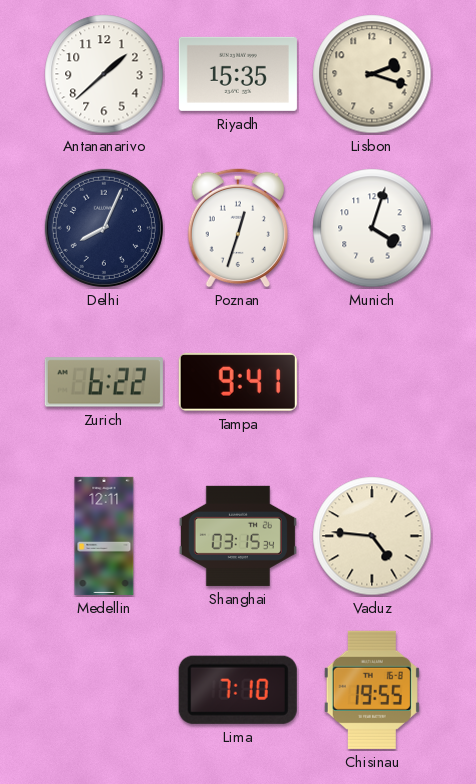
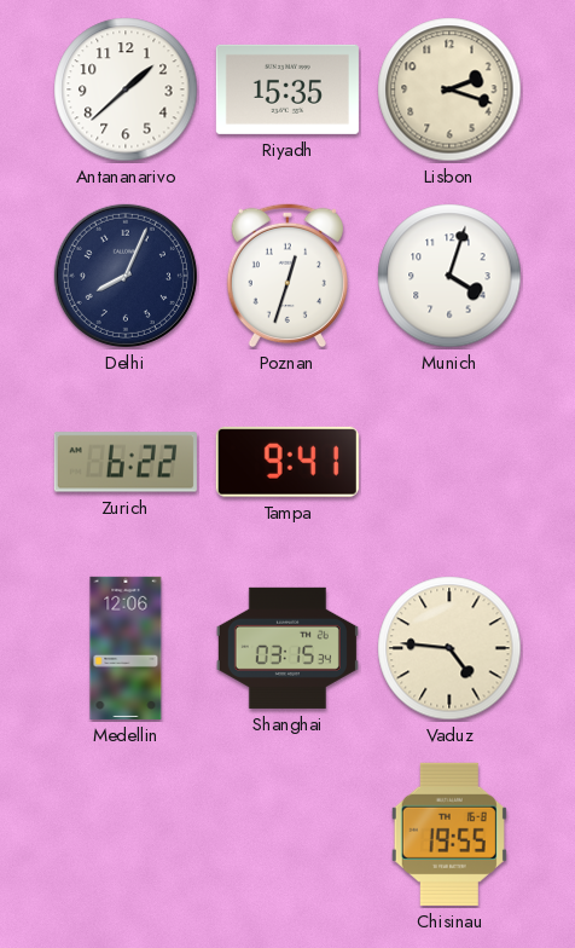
Medellin: 12:11 -> 12:06 (126, 648)
Lima: 7:10 -> none (238, 690)
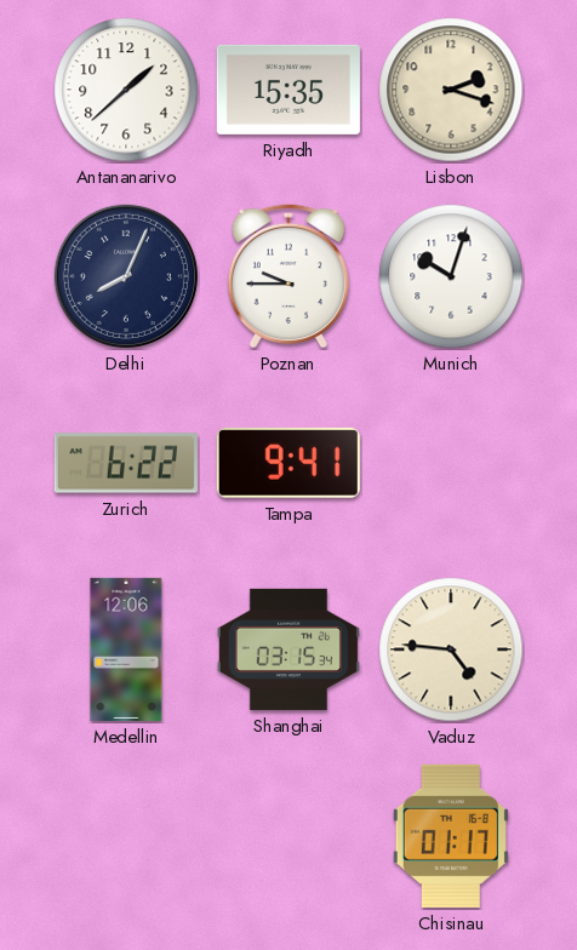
Poznan: 12:33 -> 9:45 (287, 276)
Munich: 4:03 -> 10:03 (451, 276)
Chisinau: 19:55 -> 01:17 (451, 836)
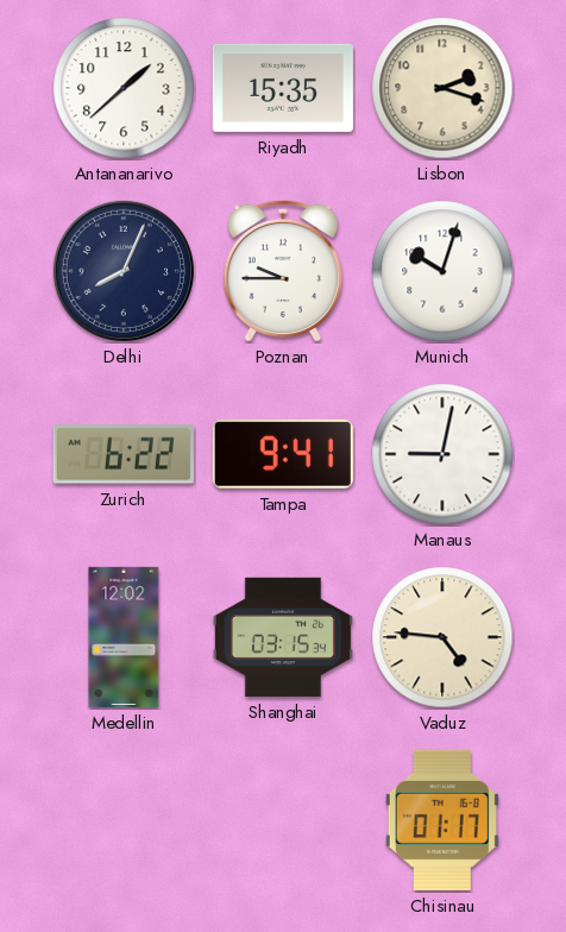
Manaus: none -> 9:02 (442, 454)
Medellin: 12:06 -> 12:02 (124, 637)
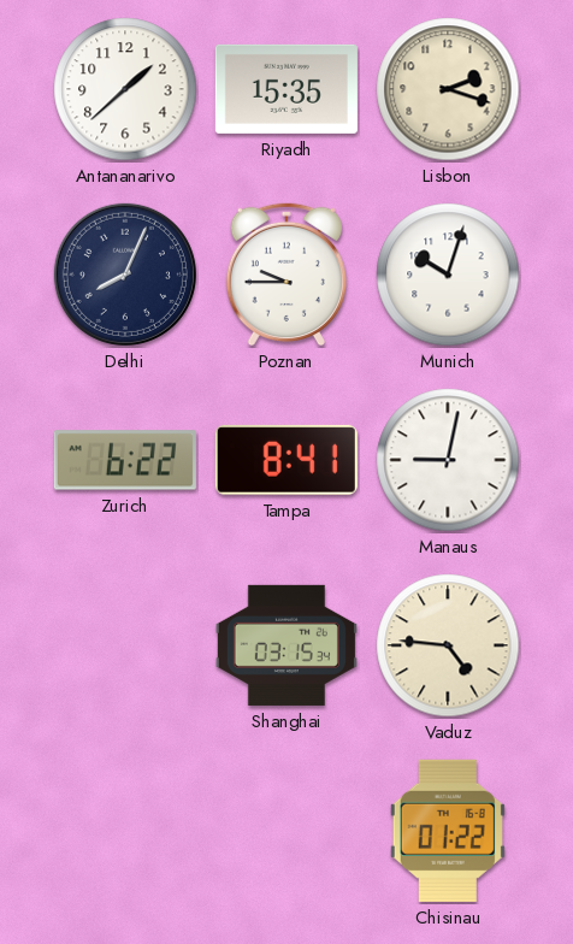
Tampa: 9:41 -> 8:41 (286, 460)
Medellin: 12:02 -> none (124, 637)
Chisinau: 01:17 -> 01:22 (448, 831)
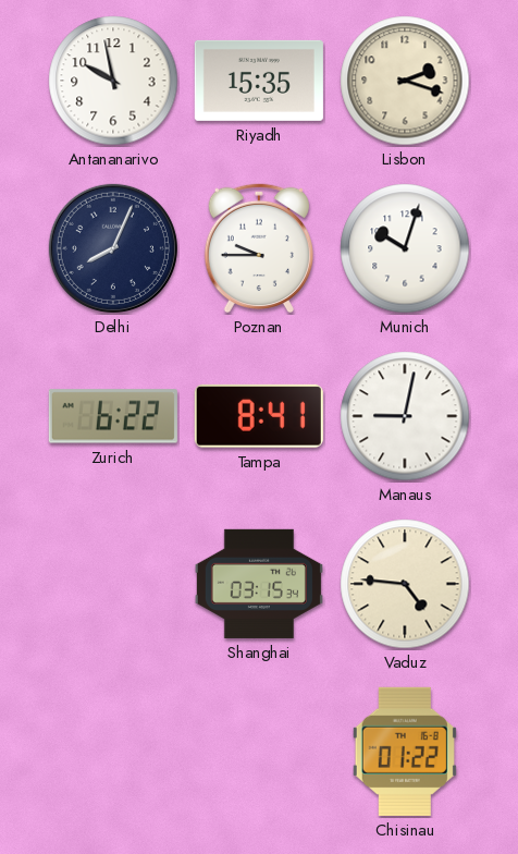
Antananarivo: 1:38 -> 9:58 (113, 81)
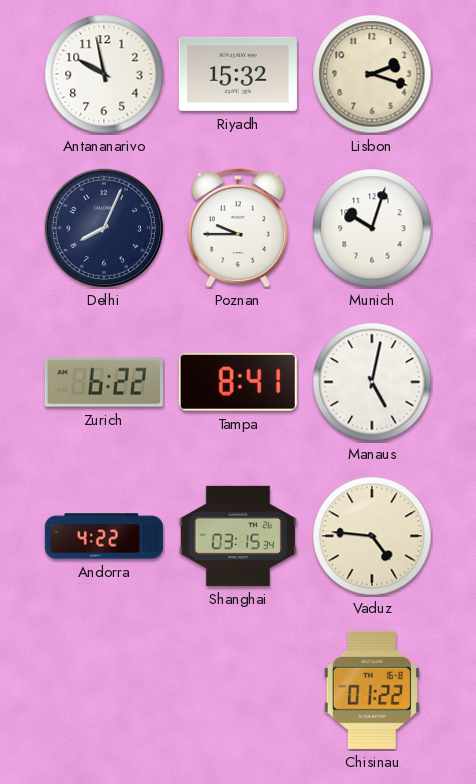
Riyadh: 15:35 -> 15:32 (238, 74)
Manaus: 9:02 -> 5:02 (372, 382)
Andorra: none -> 4:22 (104, 536)
